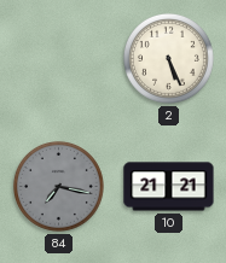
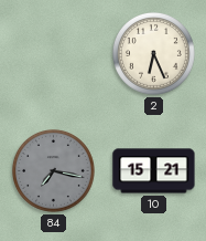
2: 5:26 -> 6:26 (153, 53)
10: 21:21 -> 15:21 (154, 171)
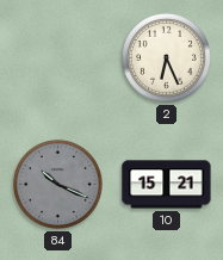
84: 7:17 -> 10:19 (57, 184)
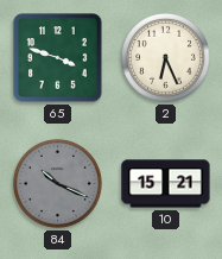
65: none -> 3:48 (58, 58)
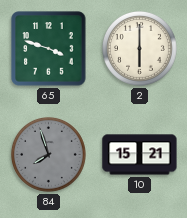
2: 6:26 -> 6:00 (139, 48)
84: 10:19 -> 7:57 (48, 154)
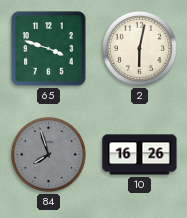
2: 6:00 -> 6:02 (139, 48)
10: 15:21 -> 16:26 (140, 155)
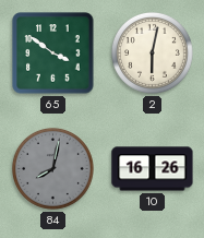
65: 3:48 -> 3:51 (53, 53)
84: 7:57 -> 8:02 (52, 168)
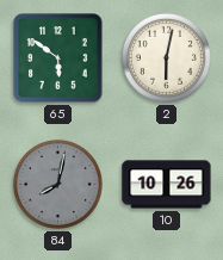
65: 3:51 -> 5:51 (58, 58)
10: 16:26 -> 10:26 (167, 185)
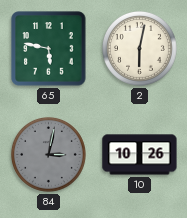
65: 5:51 -> 5:47 (49, 49)
84: 8:02 -> 3:02 (48, 154)
